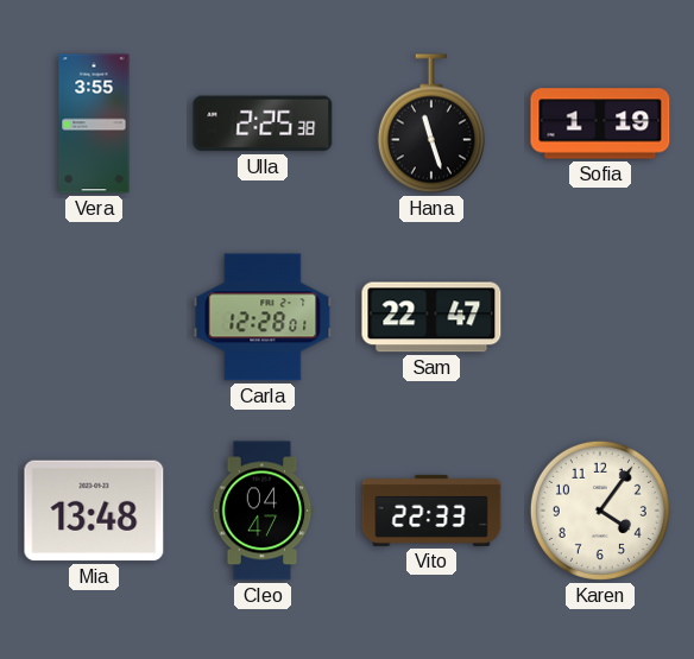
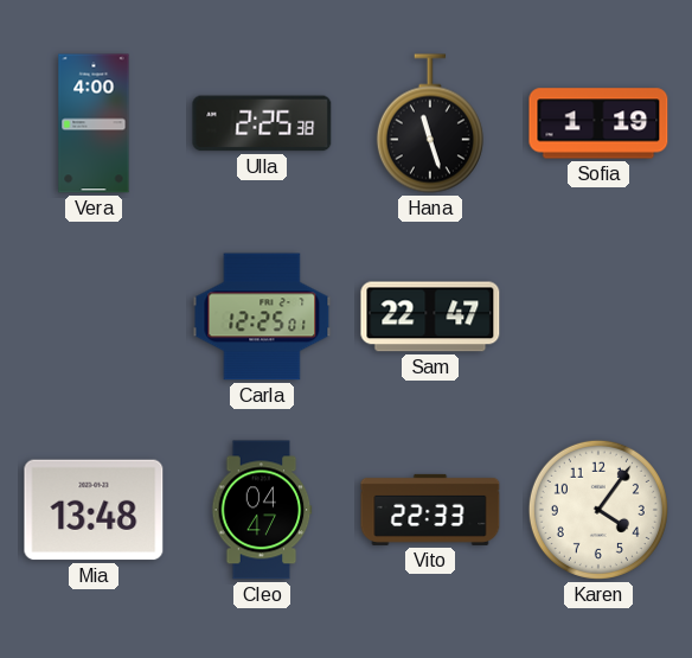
Vera: 3:55 -> 4:00 (94, 123)
Carla: 12:28 -> 12:25 (262, 317)
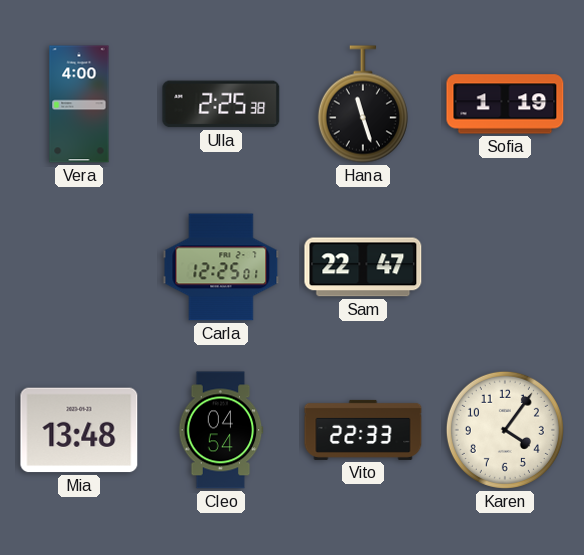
Cleo: 04:47 -> 04:54 (221, 430)
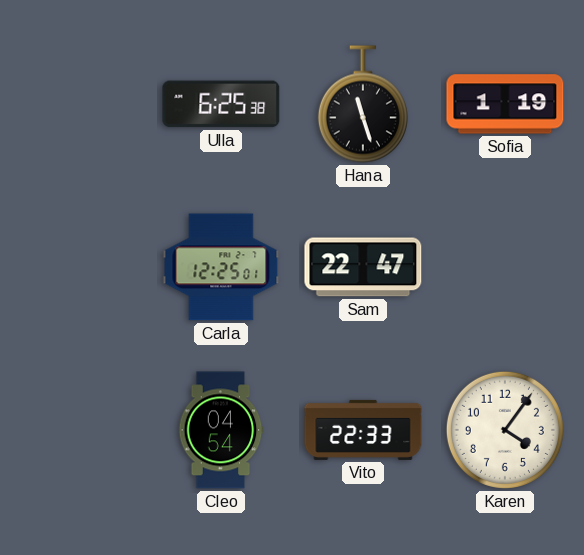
Vera: 4:00 -> none (79, 104)
Ulla: 2:25 -> 6:25 (221, 104)
Mia: 13:48 -> none (79, 430)
